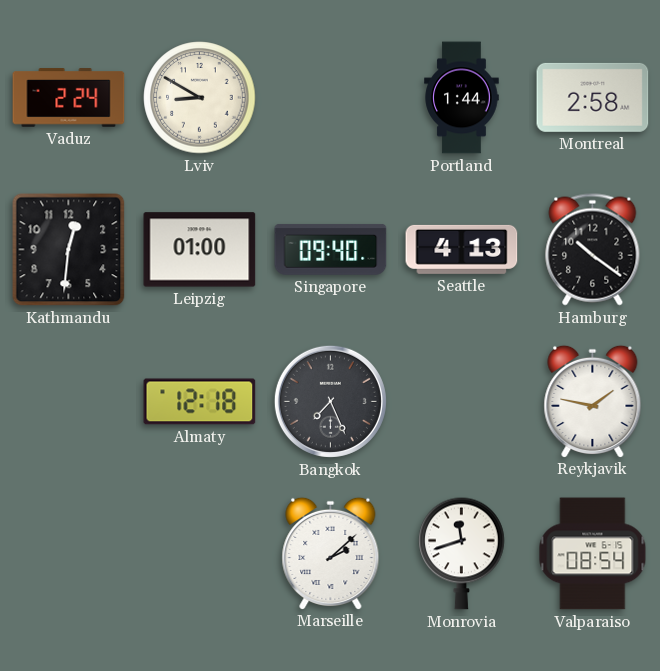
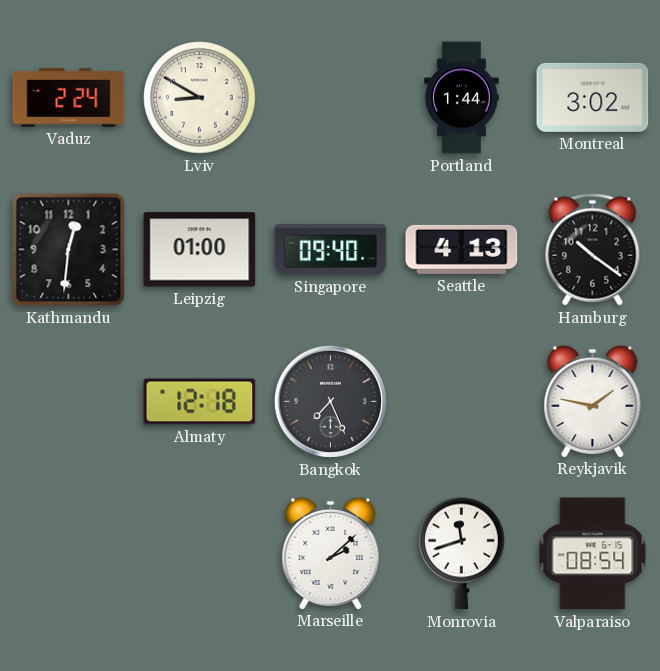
Montreal: 2:58 -> 3:02 (593, 97)
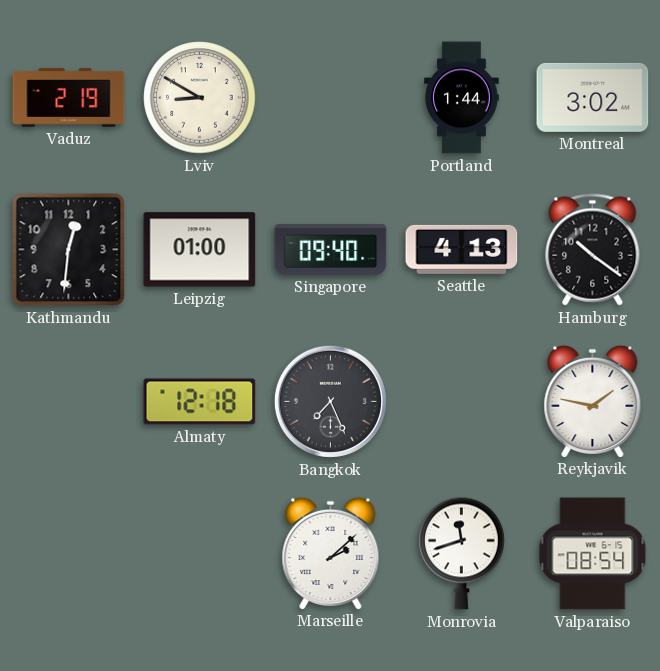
Vaduz: 2:24 -> 2:19 (69, 98)
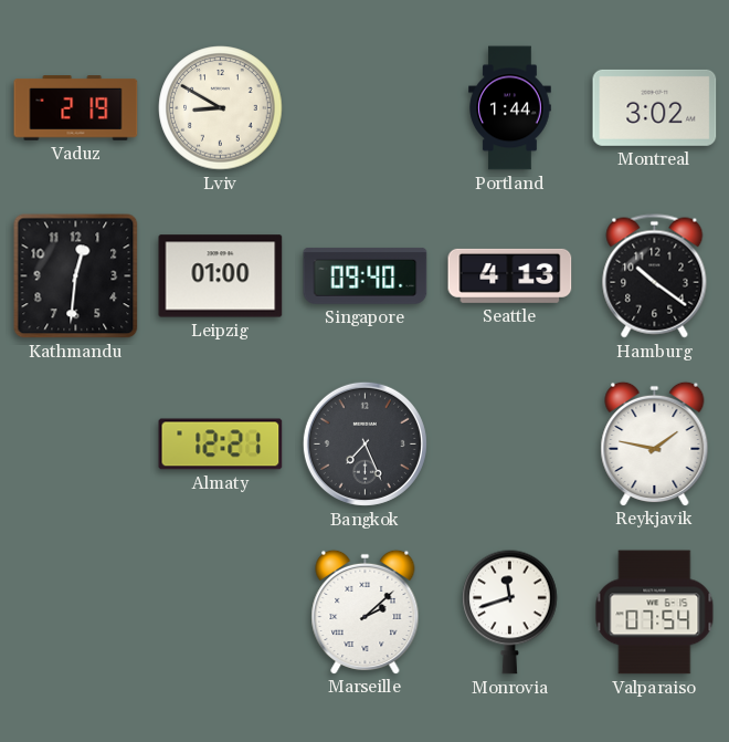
Almaty: 12:18 -> 12:21 (221, 445)
Valparaiso: 08:54 -> 07:54 (655, 613)
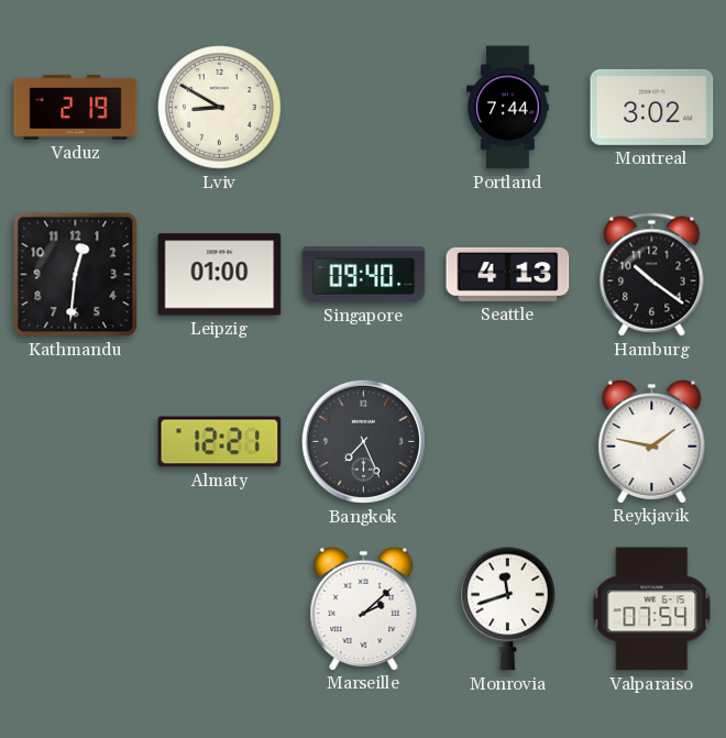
Portland: 1:44 -> 7:44 (508, 108)
